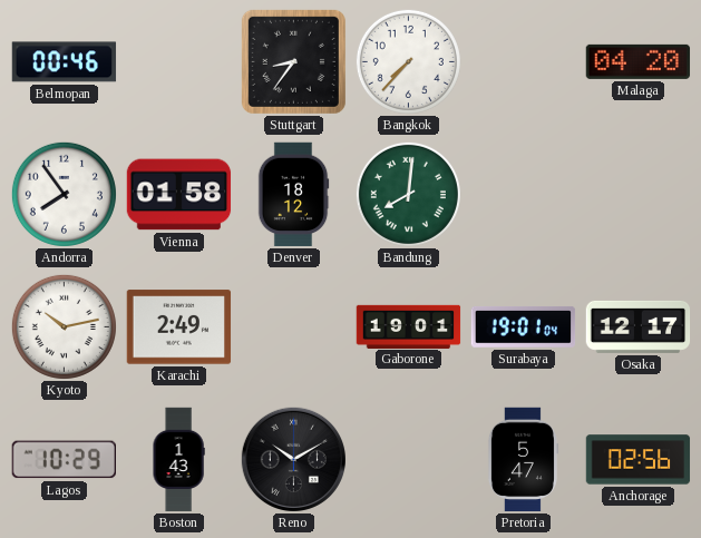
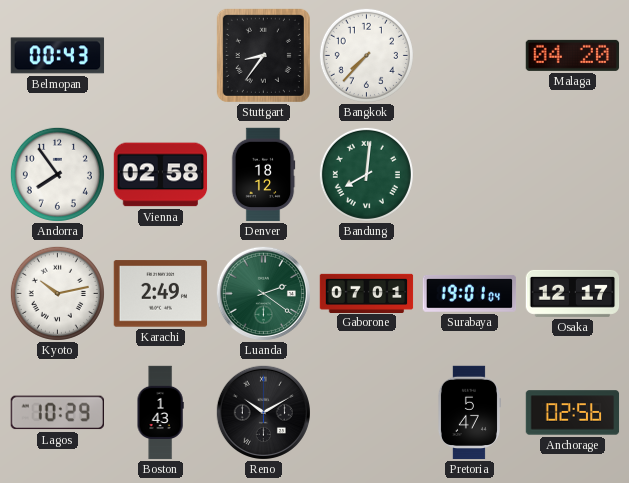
Belmopan: 00:46 -> 00:43 (58, 56)
Vienna: 01:58 -> 02:58 (161, 175)
Luanda: none -> 2:21 (263, 293)
Gaborone: 19:01 -> 07:01 (367, 293)
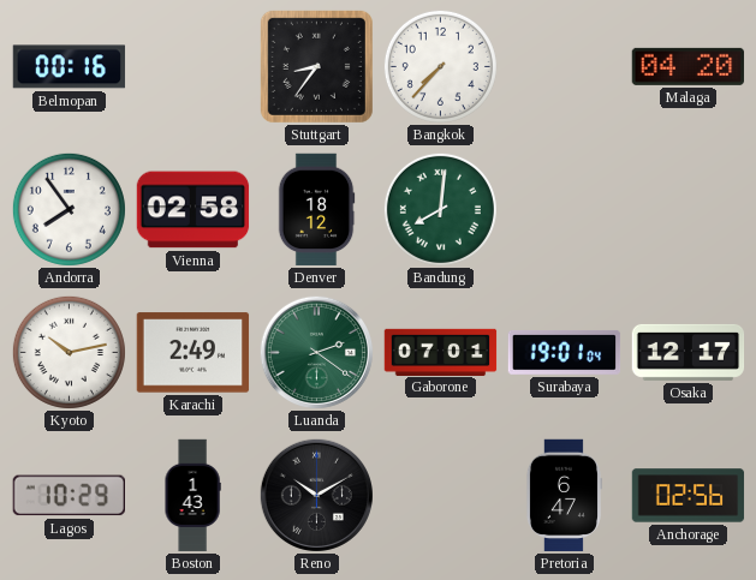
Belmopan: 00:43 -> 00:16 (70, 67)
Pretoria: 5:47 -> 6:47 (564, 496)
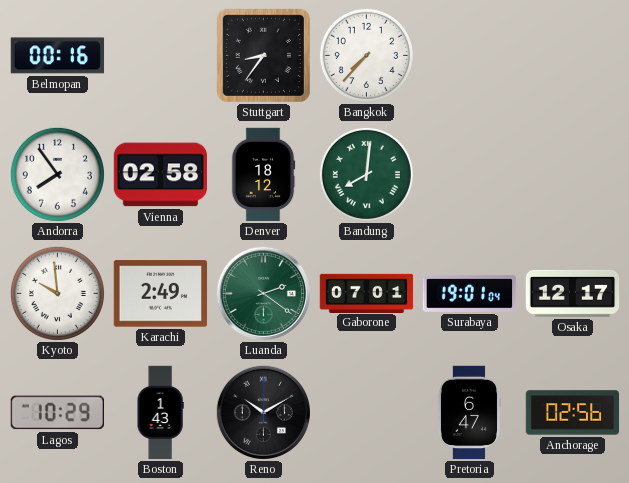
Malaga: 04:20 -> none (689, 66)
Kyoto: 10:13 -> 9:59 (57, 293)
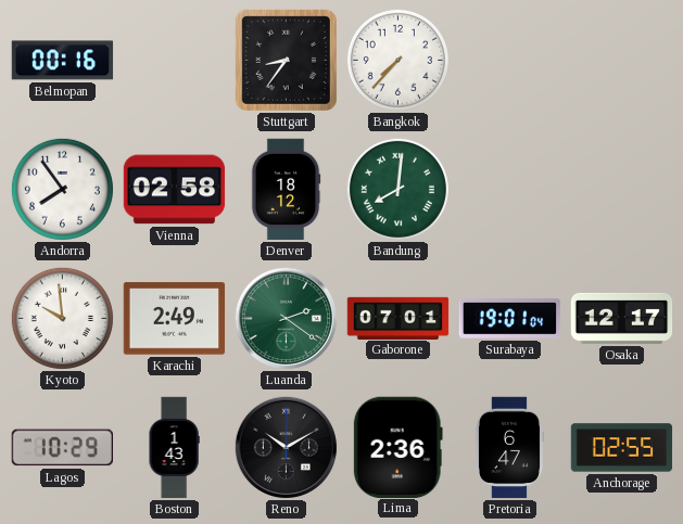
Lima: none -> 2:36 (397, 447)
Anchorage: 02:56 -> 02:55 (622, 448)
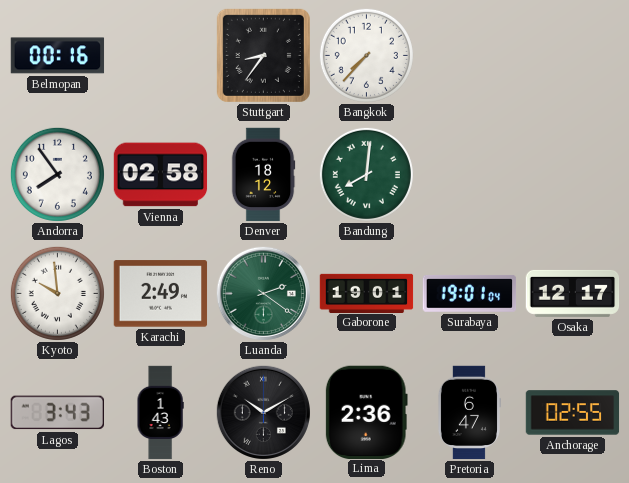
Gaborone: 07:01 -> 19:01 (367, 293)
Lagos: 10:29 -> 3:43 (57, 413)
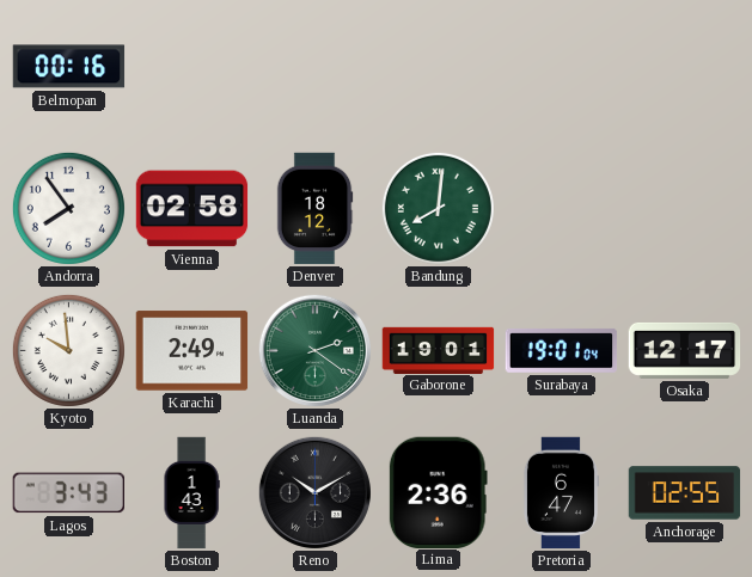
Stuttgart: 8:36 -> none (263, 55)
Bangkok: 7:37 -> none (366, 55)
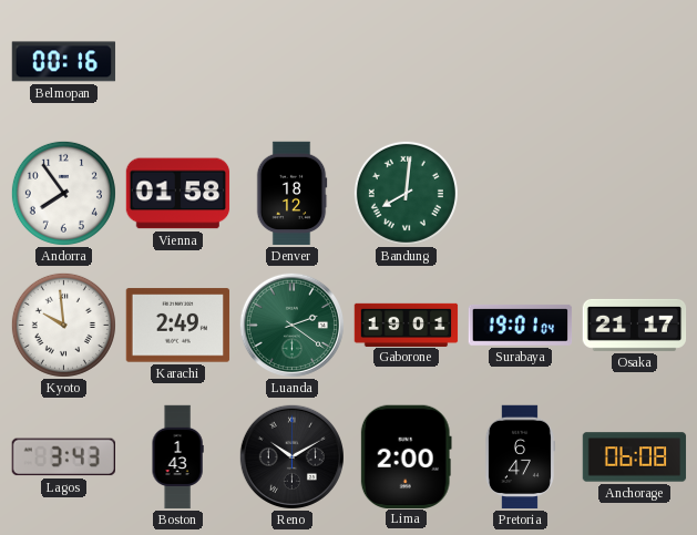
Vienna: 02:58 -> 01:58 (178, 194)
Osaka: 12:17 -> 21:17 (635, 325)
Lima: 2:36 -> 2:00 (406, 456)
Anchorage: 02:55 -> 06:08 (635, 457)
